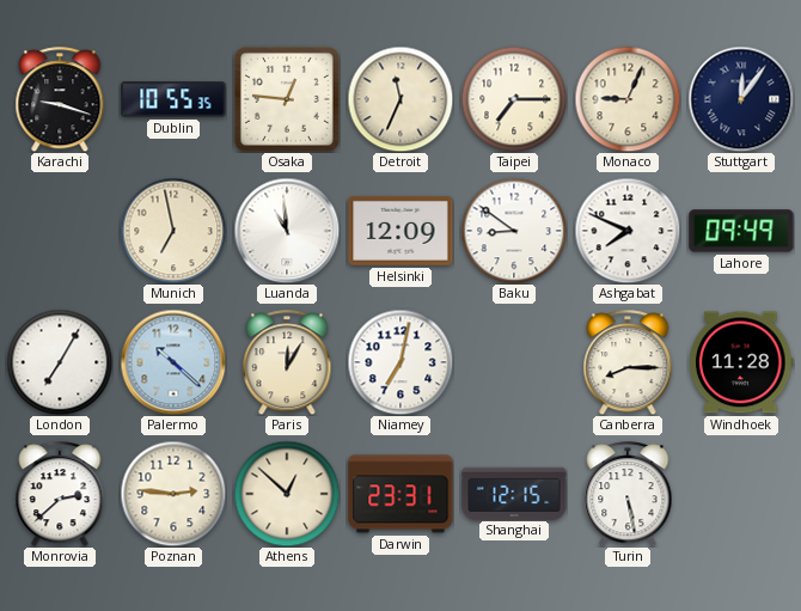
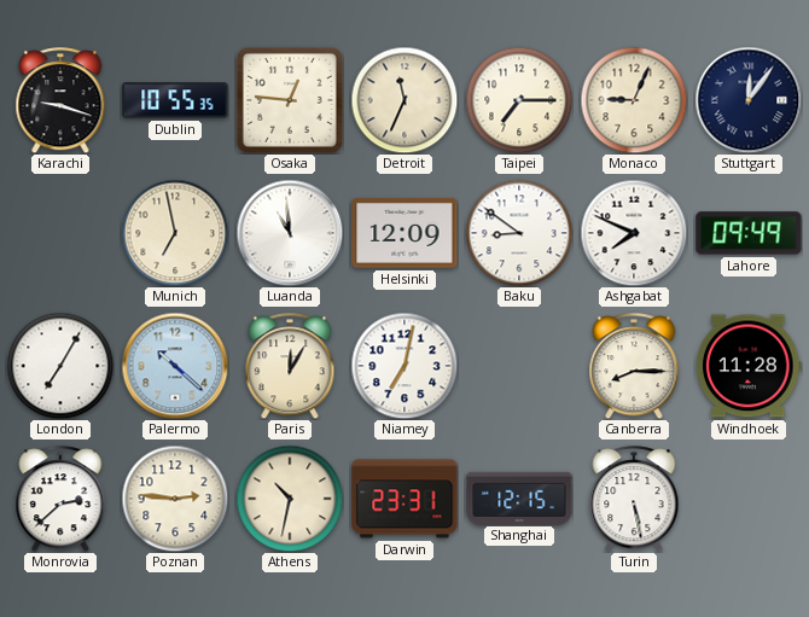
Athens: 12:52 -> 10:32 (290, 499)
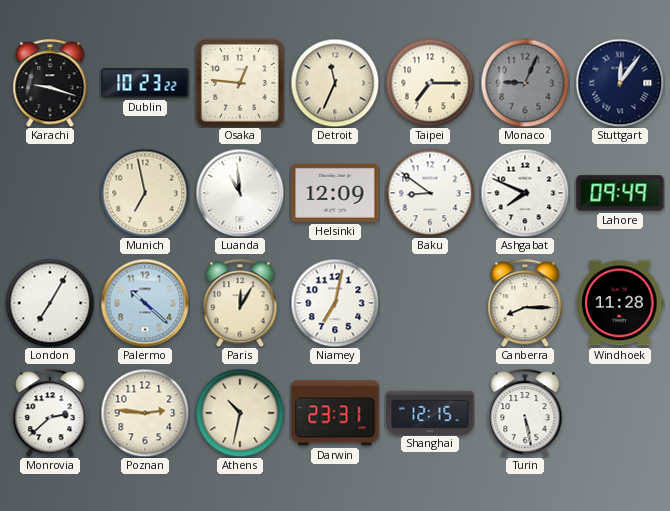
Dublin: 10:55 -> 10:23 (145, 83)
Monaco dial: cream -> grey (525, 83)
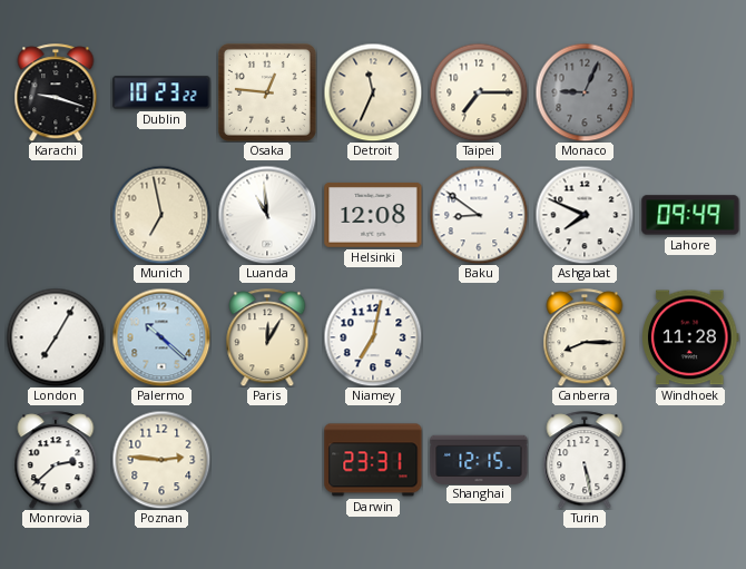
Stuttgart: 12:06 -> none (620, 83)
Helsinki: 12:09 -> 12:08 (373, 215)
Athens: 10:32 -> none (240, 413)
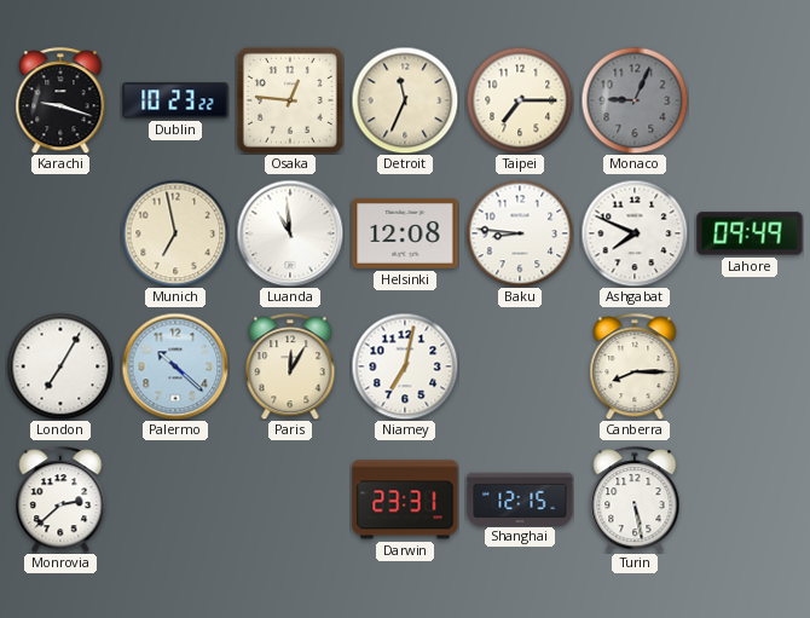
Baku: 8:51 -> 8:46 (520, 233)
Windhoek: 11:28 -> none (691, 337)
Poznan: 2:46 -> none (161, 460)
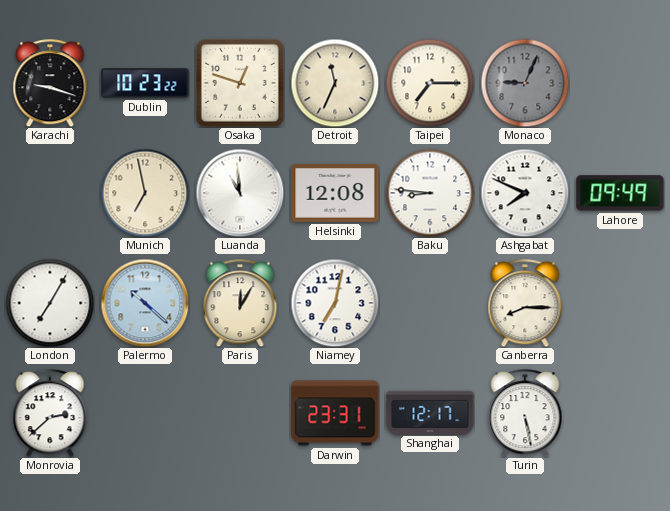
Osaka: 12:46 -> 12:48 (240, 83)
Shanghai: 12:15 -> 12:17 (430, 412)
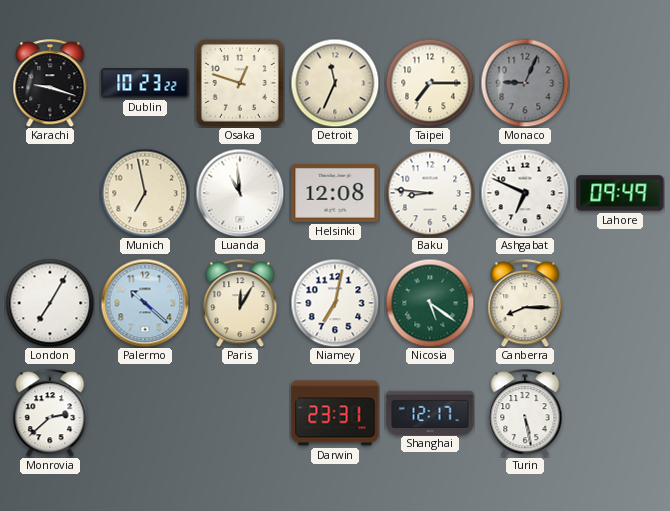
Ashgabat: 7:49 -> 6:49 (525, 193)
Nicosia: none -> 5:21 (430, 303)
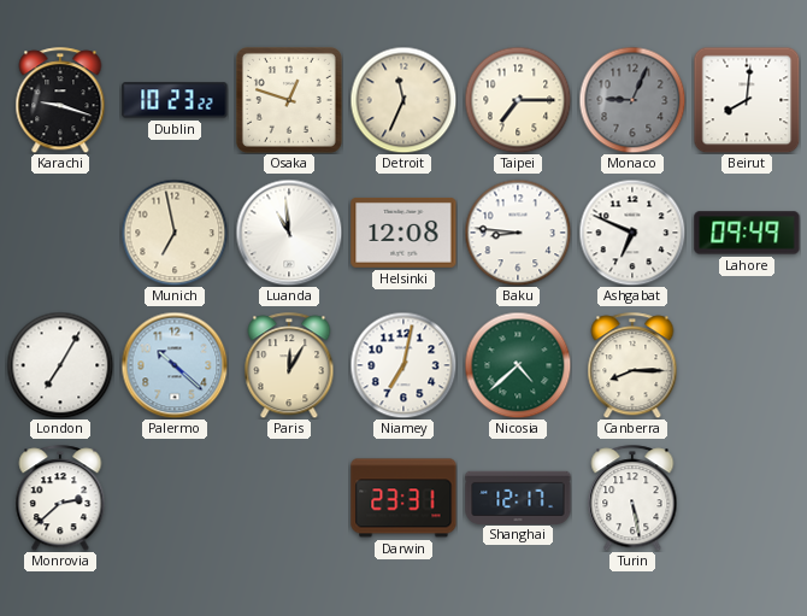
Beirut: none -> 8:01 (747, 100)
Nicosia: 5:21 -> 4:38 (518, 365)
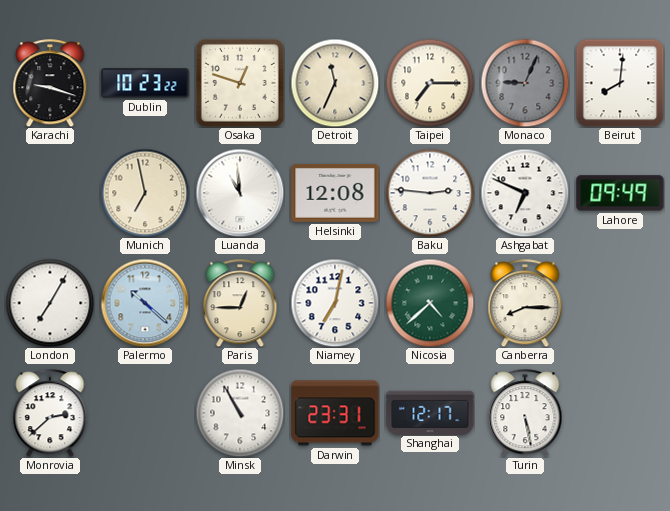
Baku: 8:46 -> 2:46 (430, 193)
Paris: 12:05 -> 12:45 (240, 303)
Minsk: none -> 10:55 (240, 413)
